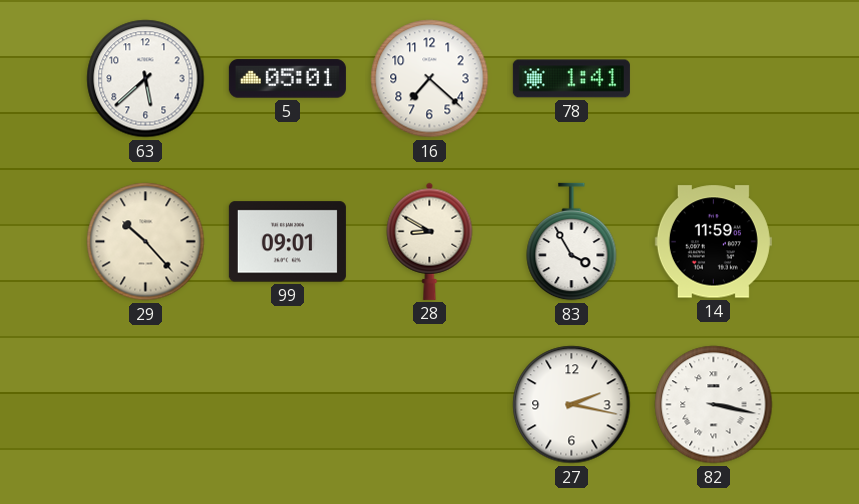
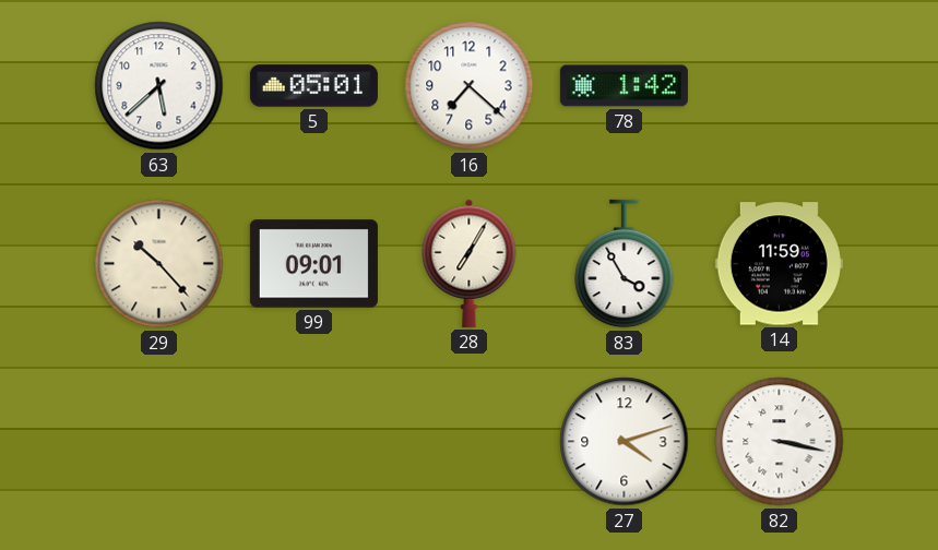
78: 1:41 -> 1:42 (624, 86)
28: 8:50 -> 7:05 (470, 263)
27: 2:17 -> 4:12 (625, 442)
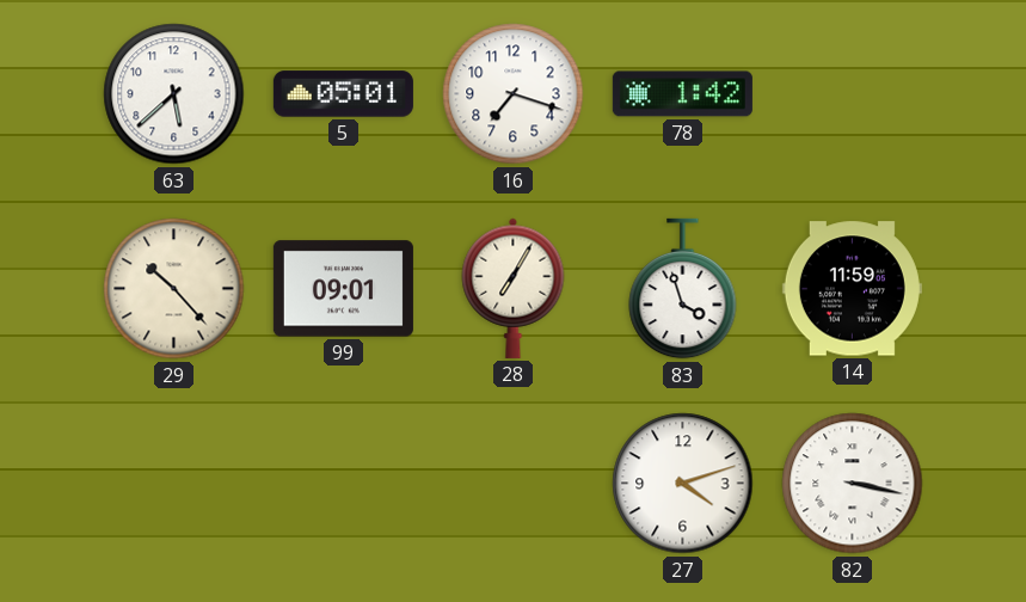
16: 7:22 -> 7:18 (514, 94)
83: 3:55 -> 3:57 (683, 289)
